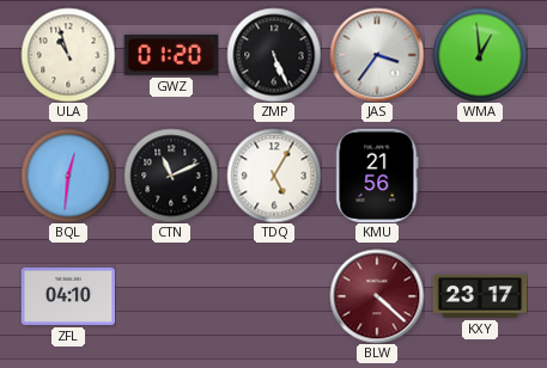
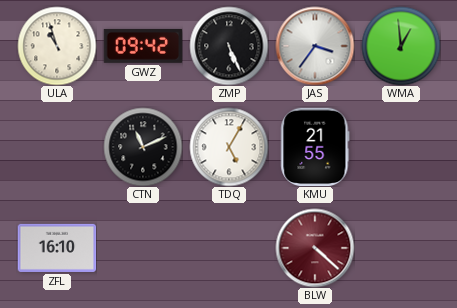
GWZ: 01:20 -> 09:42 (143, 46)
BQL: 12:31 -> none (68, 176)
KMU: 21:56 -> 21:55 (315, 147)
ZFL: 04:10 -> 16:10 (57, 248)
KXY: 23:17 -> none (480, 298)
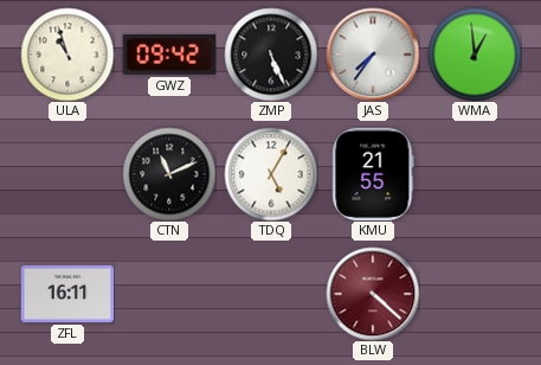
JAS: 3:36 -> 7:36 (373, 55)
ZFL: 16:10 -> 16:11 (67, 294)
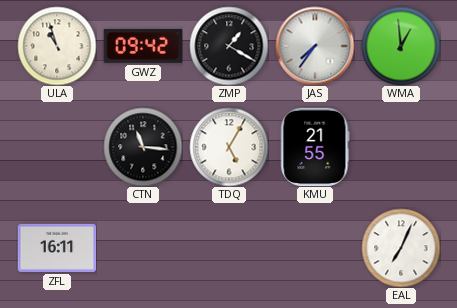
ZMP: 5:26 -> 1:20 (229, 46)
CTN: 11:11 -> 11:16 (143, 147)
BLW: 4:22 -> none (373, 294)
EAL: none -> 7:04 (401, 248)
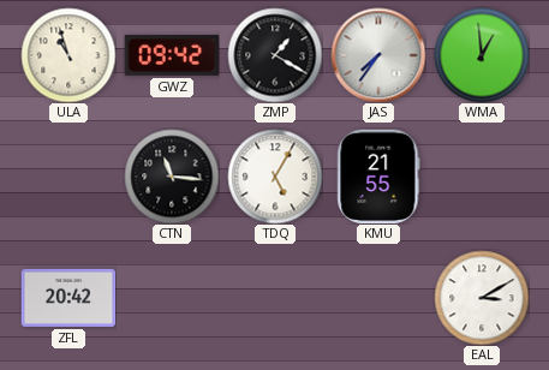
ZFL: 16:11 -> 20:42 (68, 298)
EAL: 7:04 -> 3:10 (482, 298)
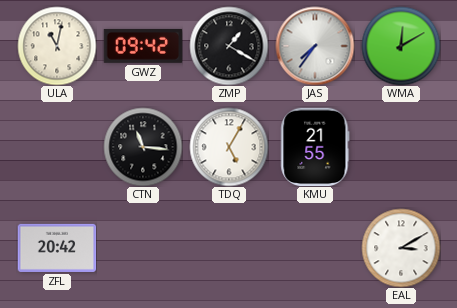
ULA: 10:57 -> 11:02 (57, 46)
WMA: 12:59 -> 12:10 (401, 46)
